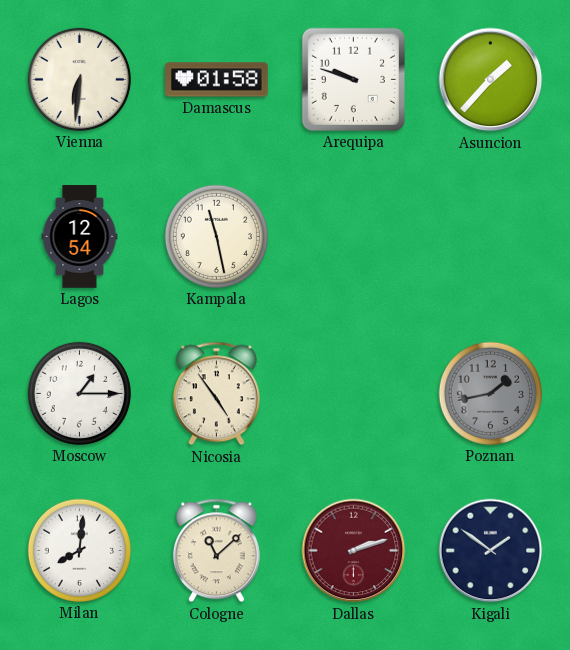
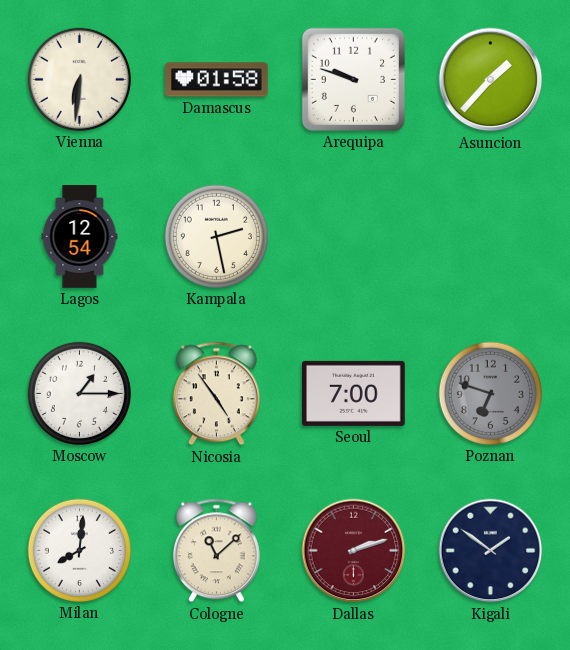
Kampala: 11:28 -> 2:28 (216, 236)
Seoul: none -> 7:00 (354, 393)
Poznan: 1:43 -> 6:48 (490, 393)
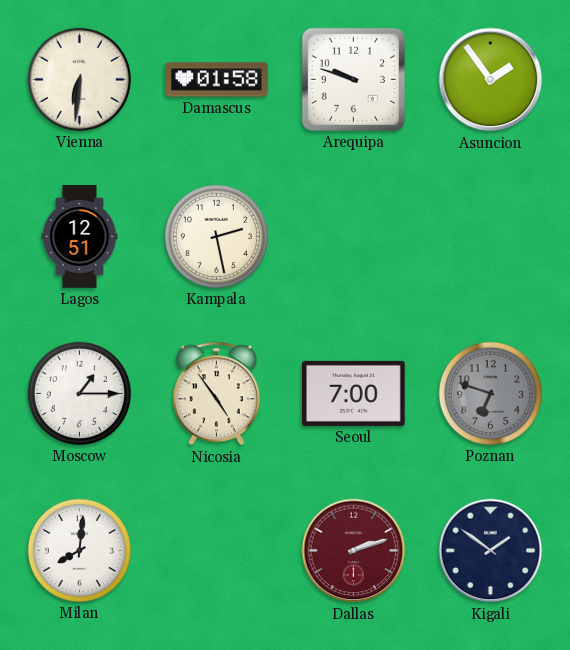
Asuncion: 1:37 -> 1:54 (491, 80)
Lagos: 12:54 -> 12:51 (80, 237)
Cologne: 11:08 -> none (216, 551)
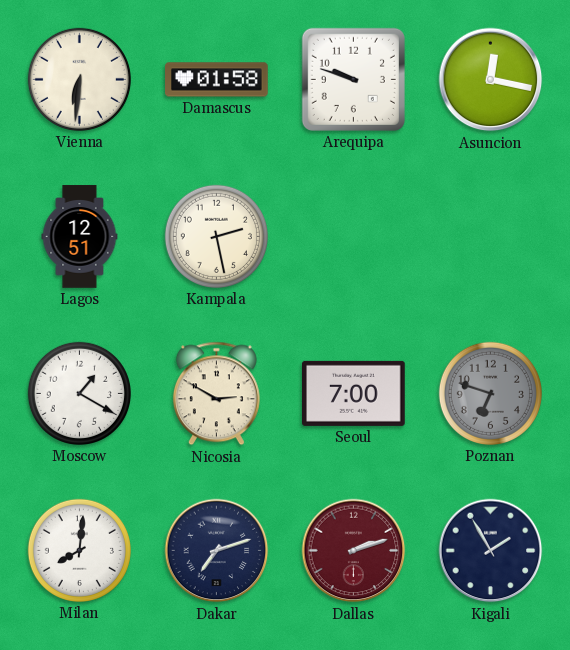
Asuncion: 1:54 -> 12:17 (491, 80)
Moscow: 1:15 -> 1:20 (79, 393)
Nicosia: 4:54 -> 2:50 (216, 394)
Dakar: none -> 7:12 (217, 551)
Kigali: 1:51 -> 1:55 (491, 551)
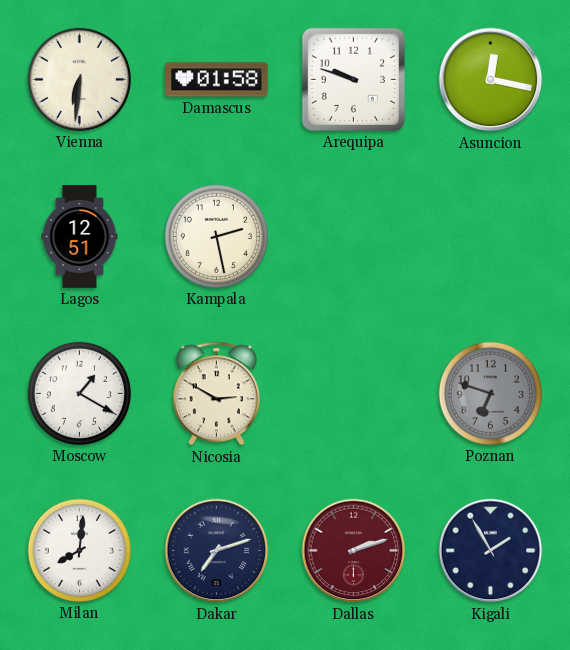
Seoul: 7:00 -> none (354, 393)
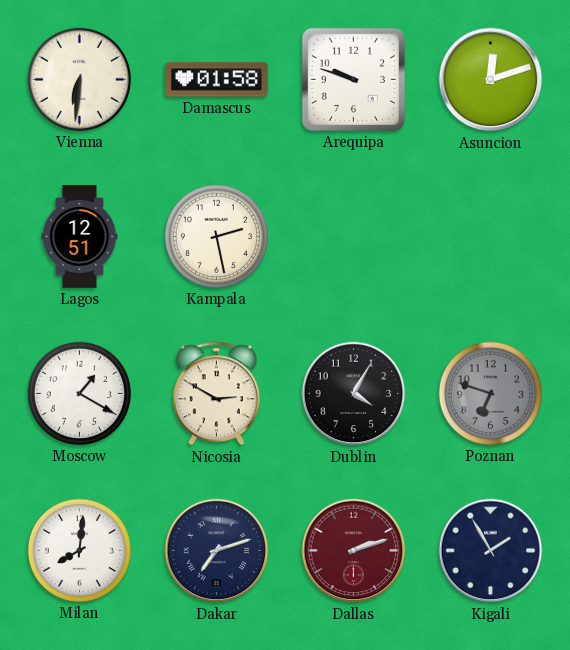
Asuncion: 12:17 -> 12:12 (491, 80)
Dublin: none -> 4:05 (354, 394)
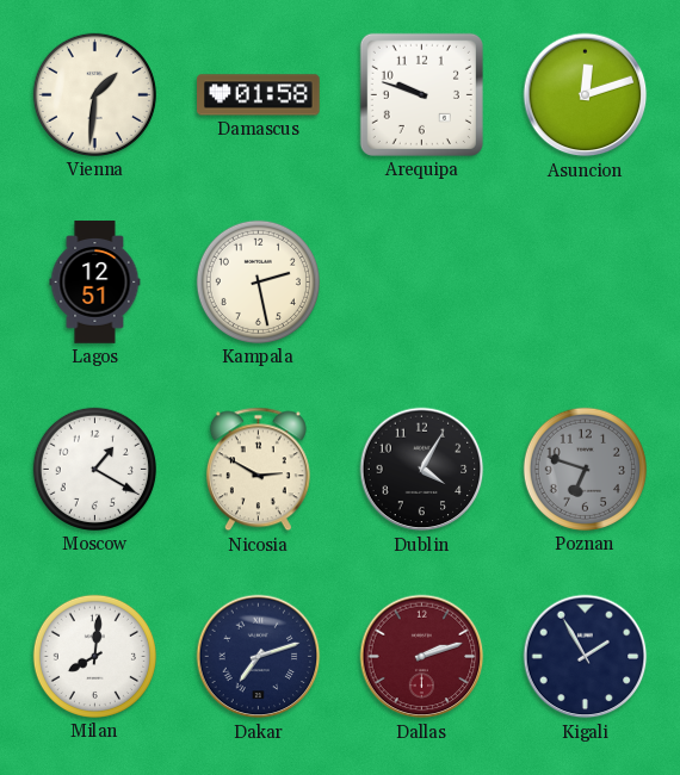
Vienna: 6:31 -> 1:31 (94, 94)
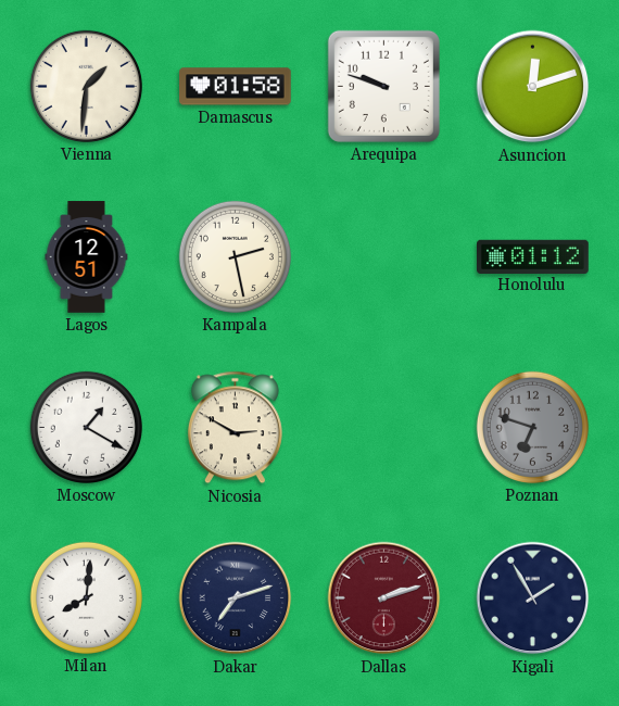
Honolulu: none -> 01:12 (533, 256)
Dublin: 4:05 -> none (422, 470)
